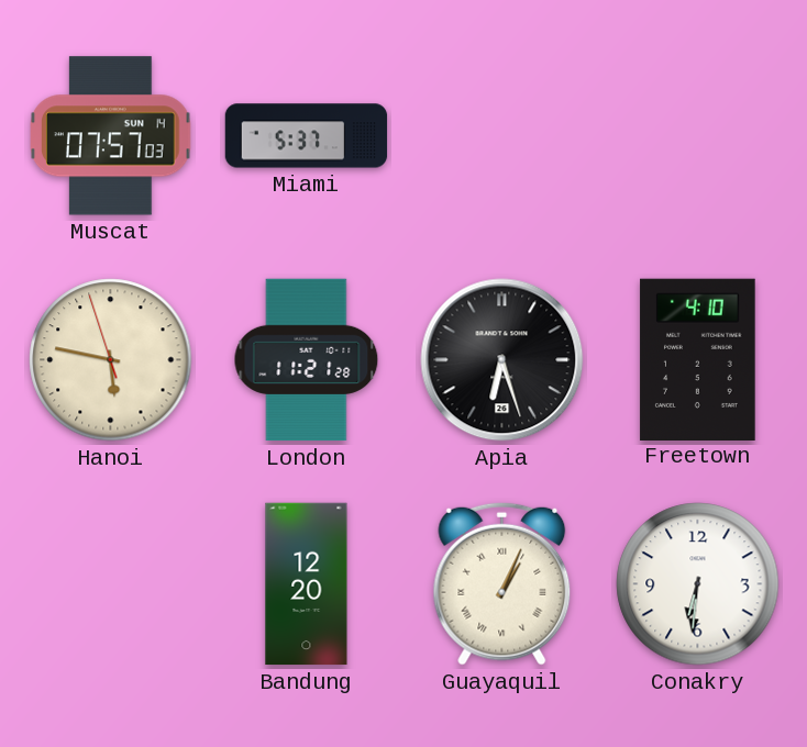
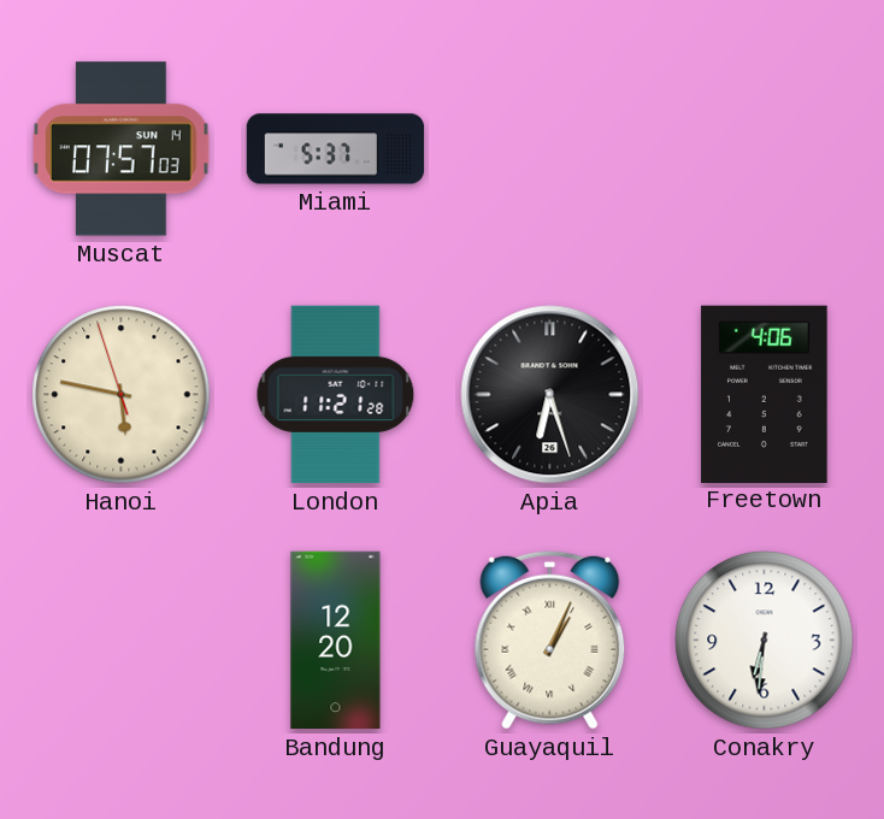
Freetown: 4:10 -> 4:06 (765, 394)
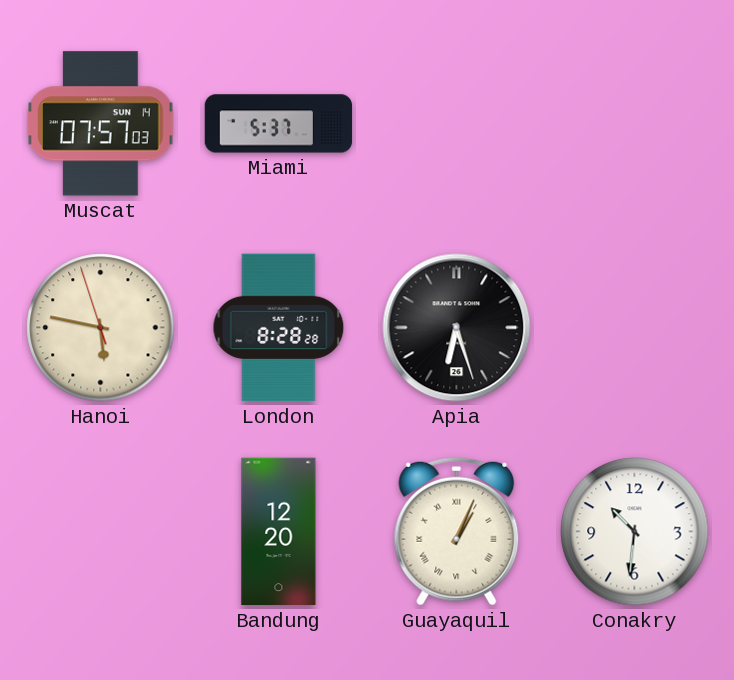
London: 11:21 -> 8:28 (279, 328)
Freetown: 4:06 -> none (765, 394)
Conakry: 6:31 -> 10:31 (635, 532)
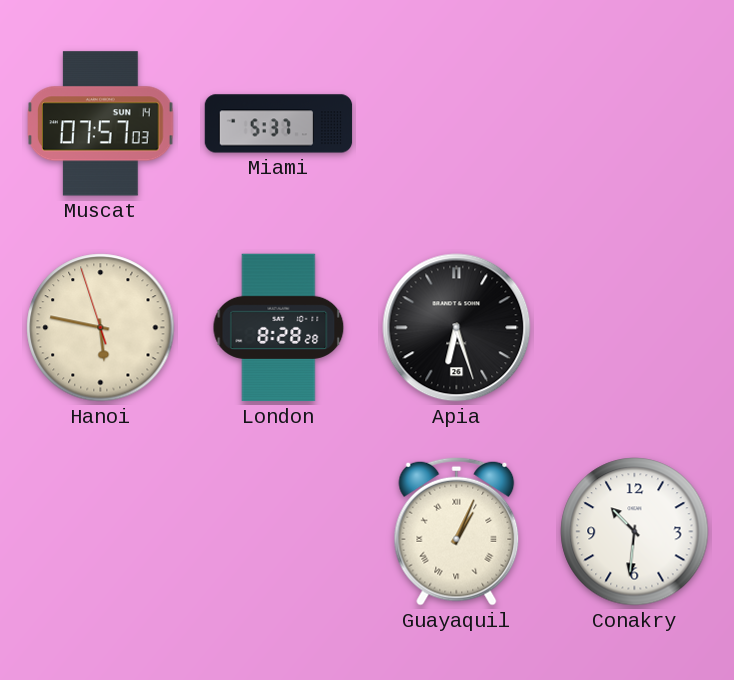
Bandung: 12:20 -> none (279, 532)
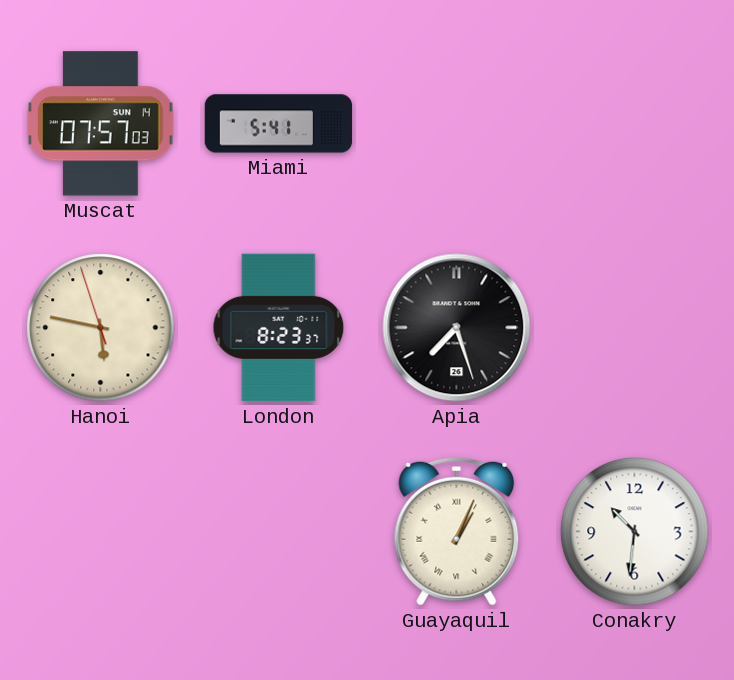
Miami: 5:37 -> 5:41 (279, 124)
London: 8:28 -> 8:23 (279, 328)
Apia: 6:27 -> 7:27 (457, 328)
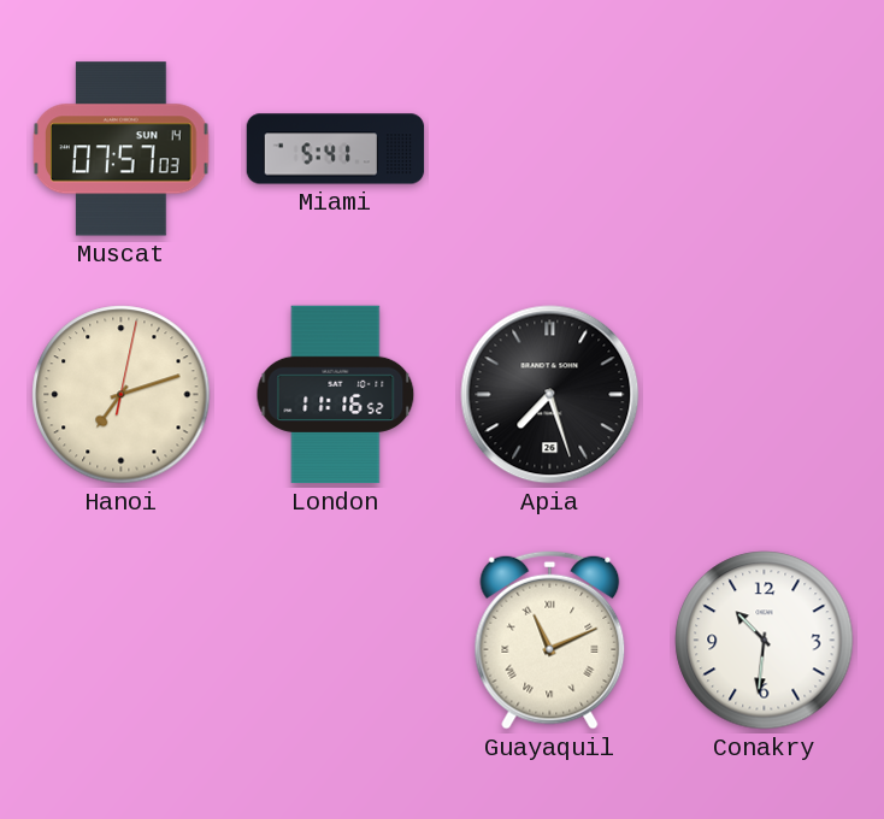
Hanoi: 5:46 -> 7:12 (122, 395)
London: 8:23 -> 11:16 (336, 395)
Guayaquil: 1:04 -> 11:11 (550, 640)
